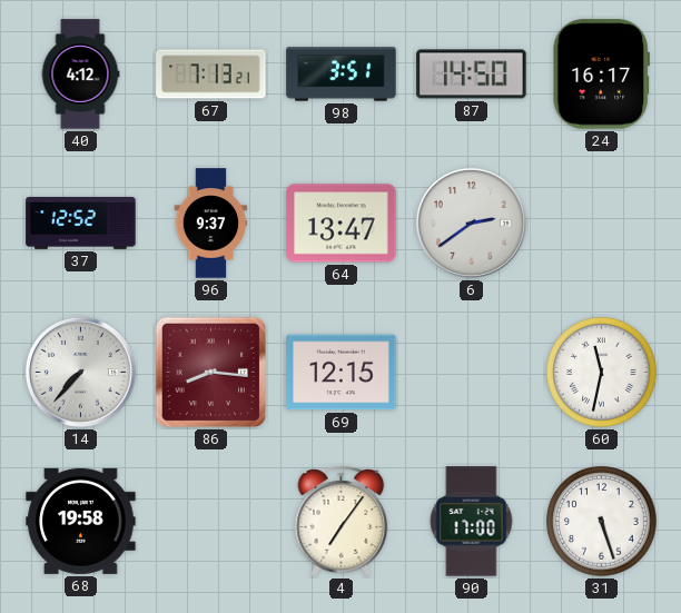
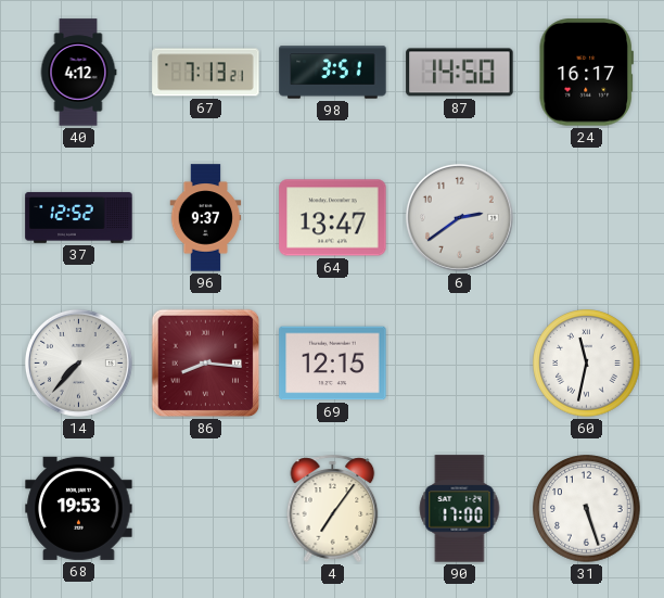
68: 19:58 -> 19:53 (79, 508)
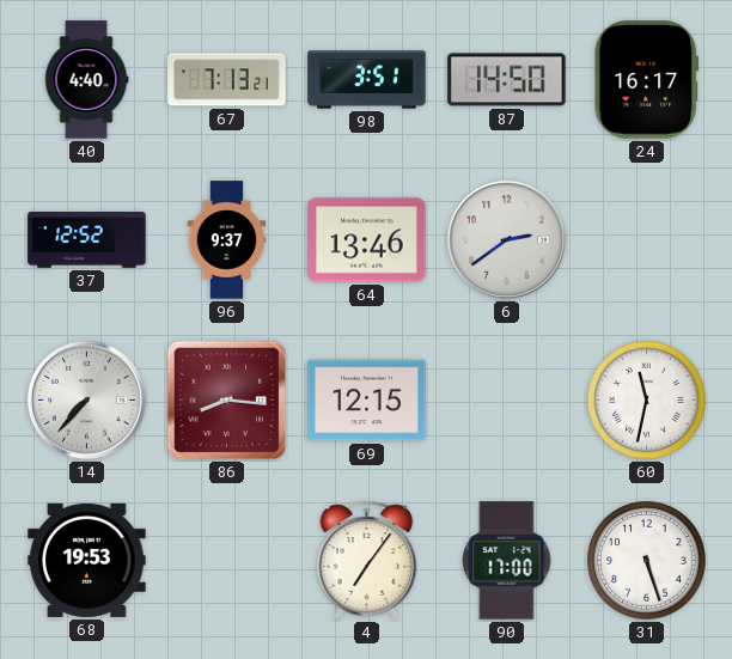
40: 4:12 -> 4:40 (86, 80)
64: 13:47 -> 13:46 (367, 240)
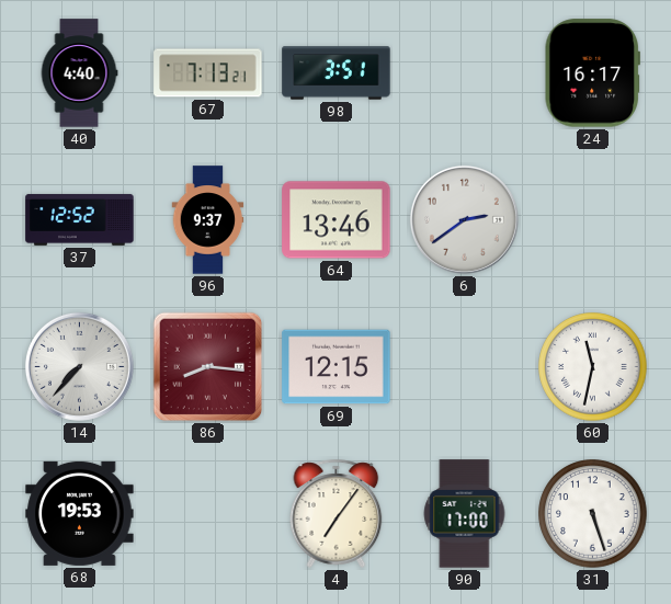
87: 14:50 -> none (507, 80)
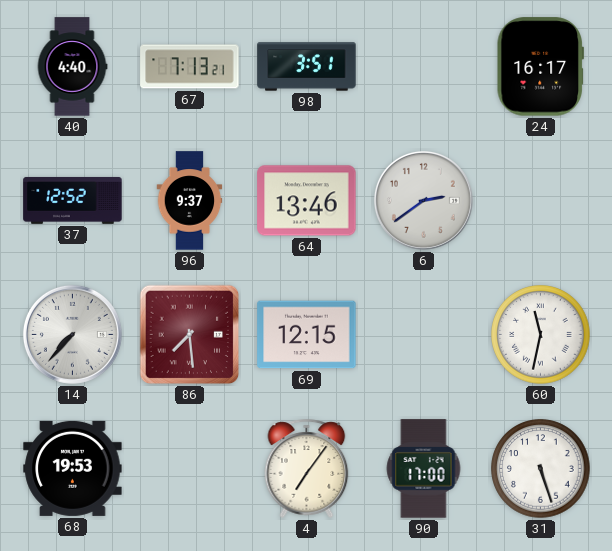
86: 8:16 -> 7:29 (190, 335)
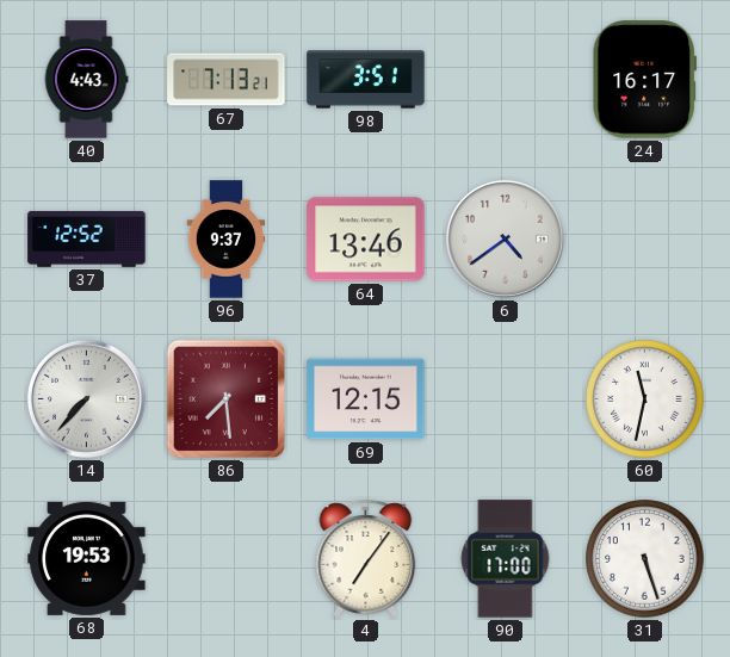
40: 4:40 -> 4:43 (86, 80)
6: 2:39 -> 4:39 (505, 238)
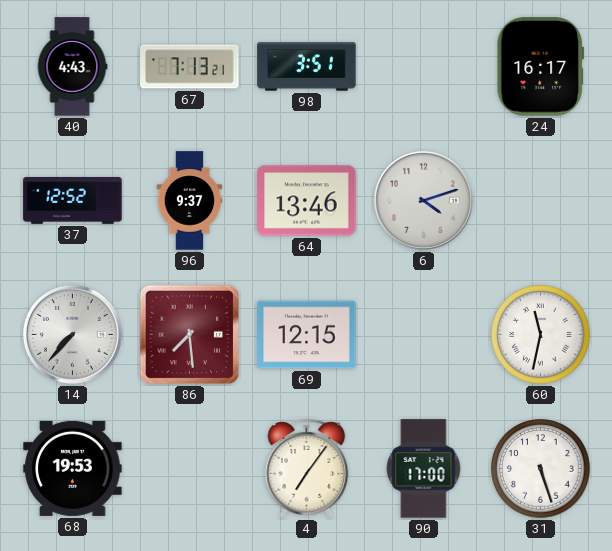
6: 4:39 -> 4:12 (423, 200)
